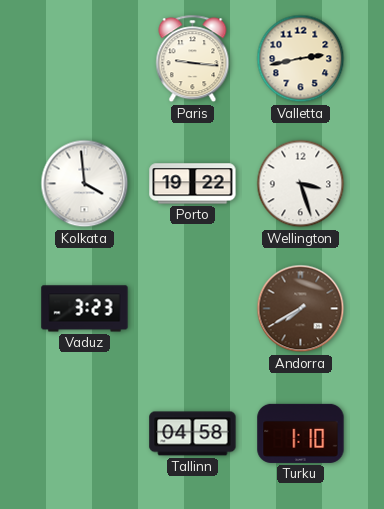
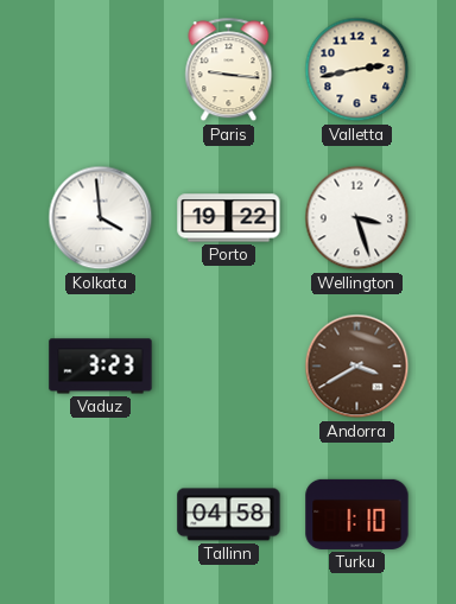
Andorra: 7:40 -> 3:40 (357, 367)
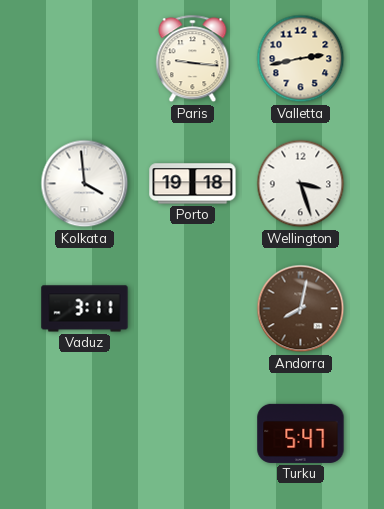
Porto: 19:22 -> 19:18 (193, 184)
Vaduz: 3:23 -> 3:11 (85, 309)
Andorra: 3:40 -> 8:02 (301, 309)
Tallinn: 04:58 -> none (229, 515)
Turku: 1:10 -> 5:47 (301, 433)
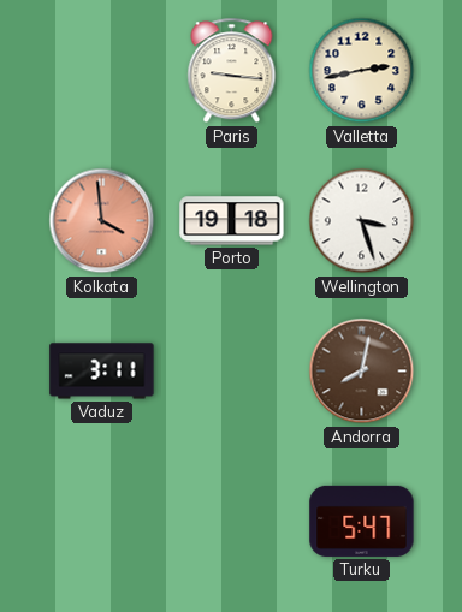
Kolkata dial: white -> salmon (102, 221)
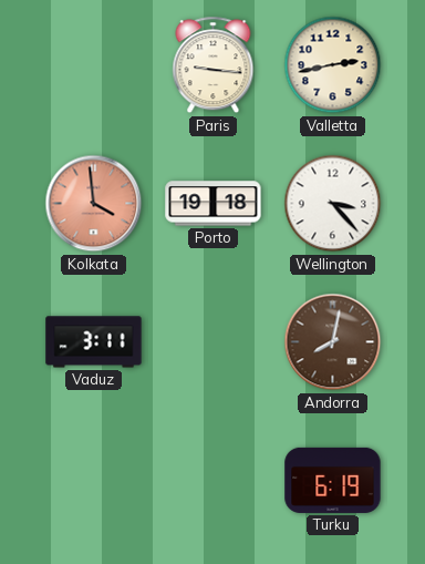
Wellington: 3:27 -> 3:23 (333, 204)
Turku: 5:47 -> 6:19 (333, 480)
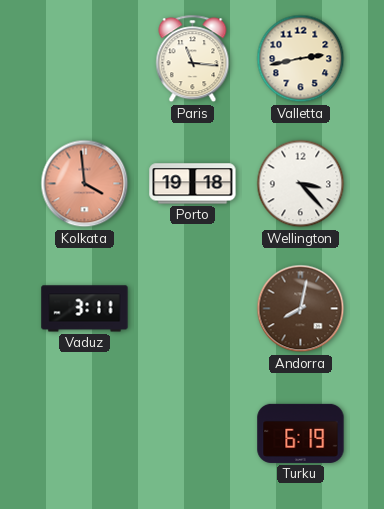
Paris: 9:16 -> 11:16 (193, 59)
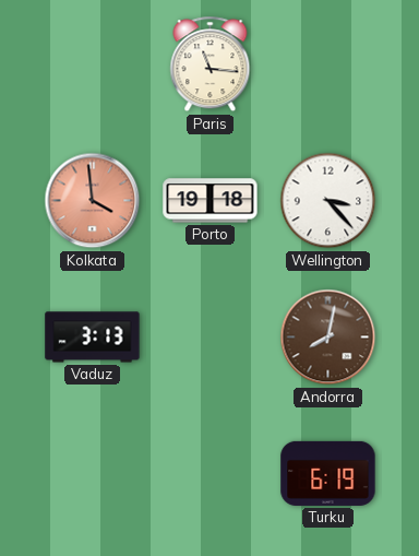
Valletta: 2:43 -> none (301, 59)
Vaduz: 3:11 -> 3:13 (93, 338)
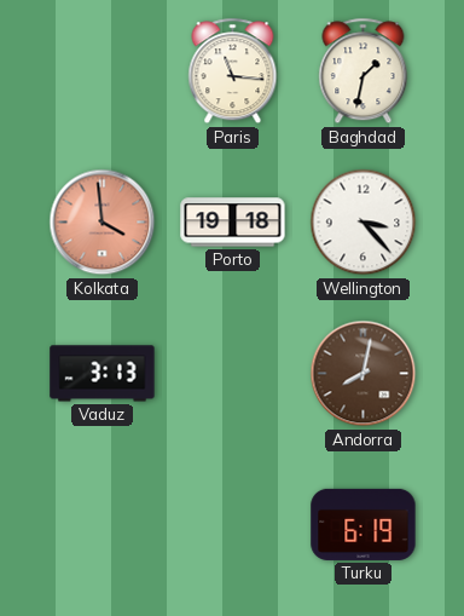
Baghdad: none -> 1:32 (364, 71)
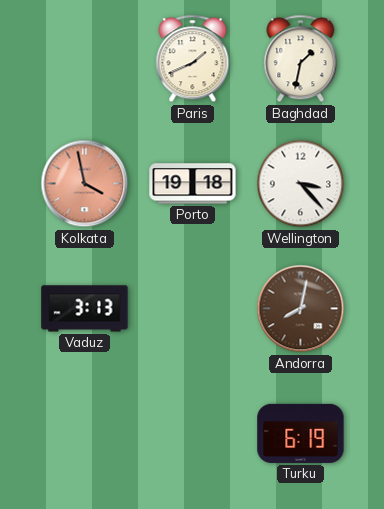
Paris: 11:16 -> 1:41 (193, 59)
Kolkata: 3:59 -> 3:58 (85, 184)
